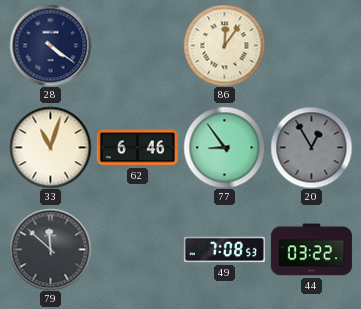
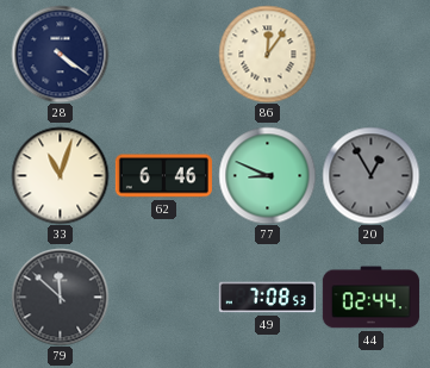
77: 8:54 -> 8:49 (267, 175)
44: 03:22 -> 02:44 (370, 298)
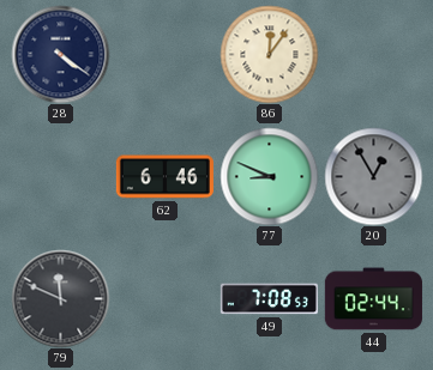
33: 11:03 -> none (60, 175)
79: 11:52 -> 11:49 (60, 298)
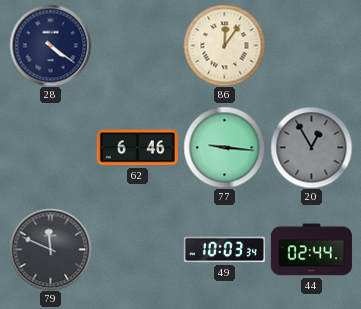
77: 8:49 -> 9:16 (224, 147)
49: 7:08 -> 10:03 (224, 250)
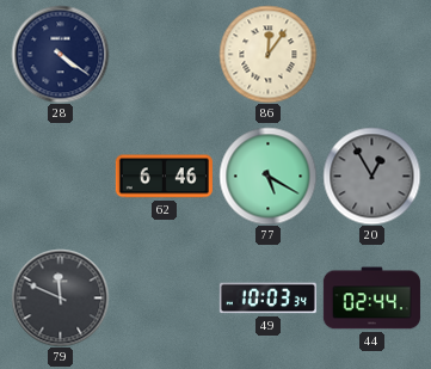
77: 9:16 -> 5:20 (267, 176)
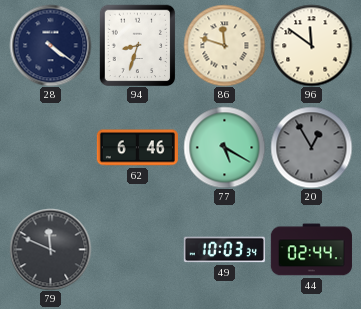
94: none -> 8:33 (138, 45)
86: 12:06 -> 11:48 (224, 45)
96: none -> 11:51 (311, 45)
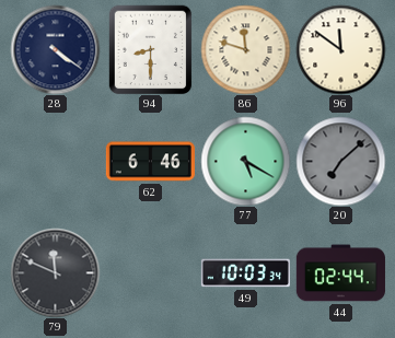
94: 8:33 -> 8:30 (151, 49)
20: 12:55 -> 7:08 (340, 161)
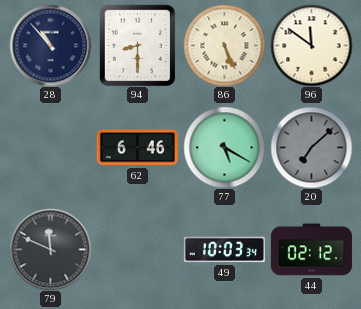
28: 4:21 -> 10:53 (50, 45)
86: 11:48 -> 5:26 (224, 45)
44: 02:44 -> 02:12 (311, 250)
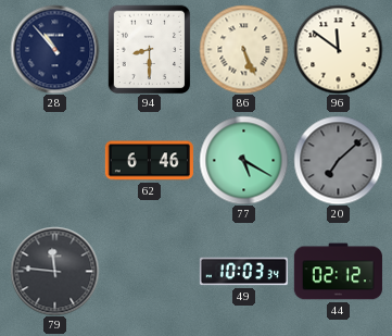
79: 11:49 -> 11:46 (54, 271)
